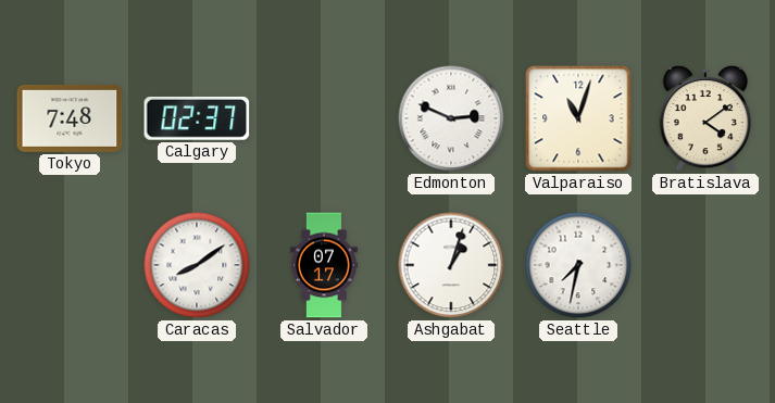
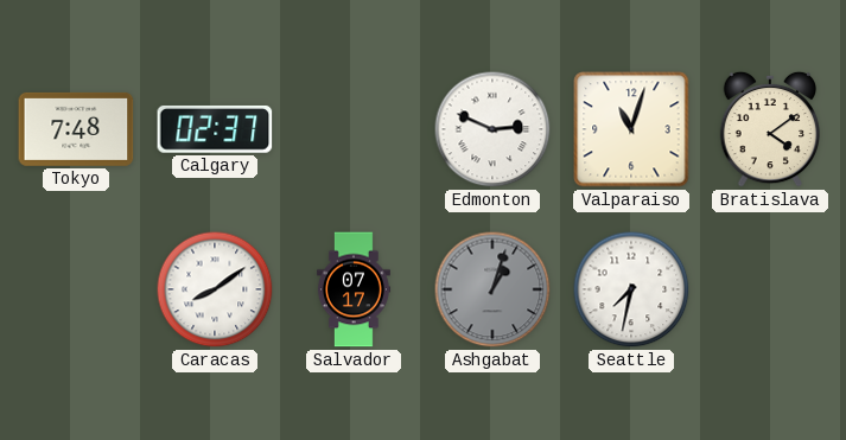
Ashgabat dial: white -> grey (492, 289)
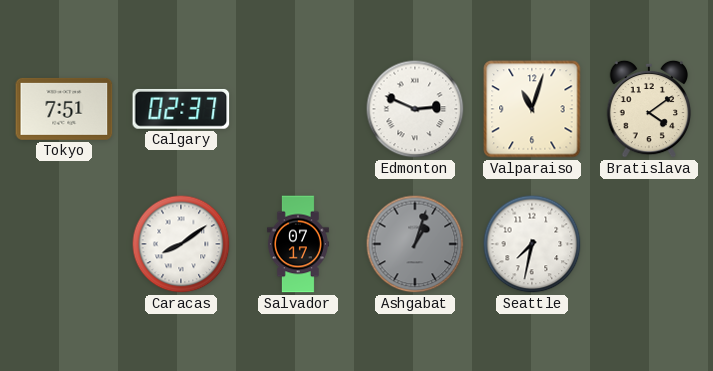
Tokyo: 7:48 -> 7:51 (64, 109)
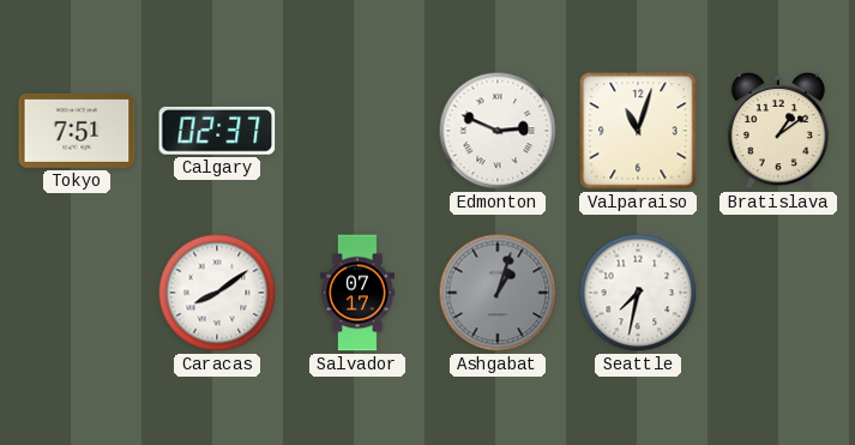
Bratislava: 4:09 -> 1:09 (778, 131)
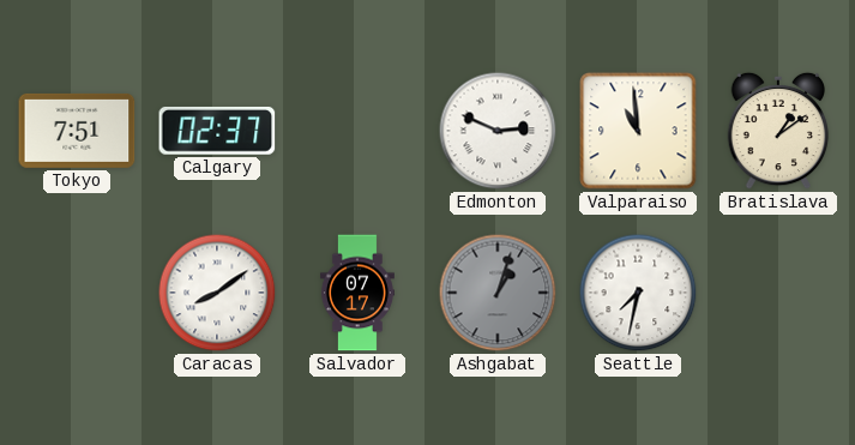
Valparaiso: 11:03 -> 10:59 (638, 131)
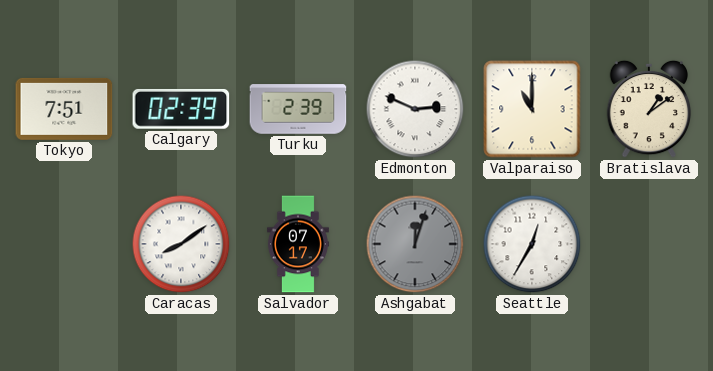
Calgary: 02:37 -> 02:39 (181, 109)
Turku: none -> 2:39 (298, 109)
Valparaiso: 10:59 -> 11:00 (532, 109)
Ashgabat: 1:03 -> 12:03 (415, 244)
Seattle: 7:32 -> 12:35 (532, 244)
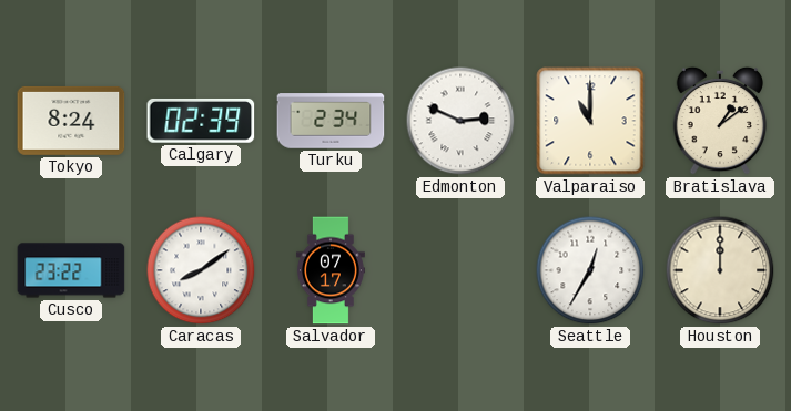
Tokyo: 7:51 -> 8:24 (71, 121)
Turku: 2:39 -> 2:34 (331, 121)
Cusco: none -> 23:22 (71, 270)
Ashgabat: 12:03 -> none (415, 244)
Houston: none -> 12:00 (720, 270)
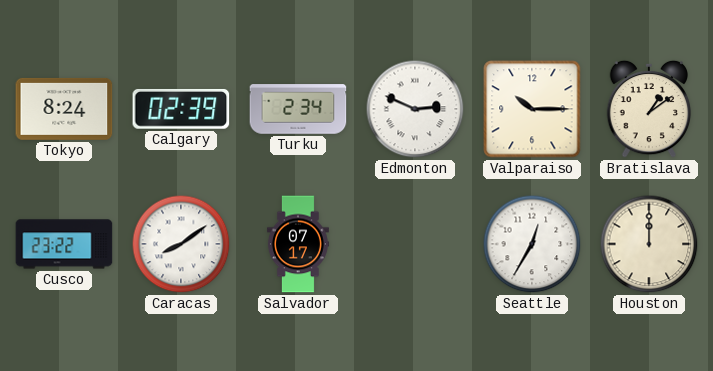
Valparaiso: 11:00 -> 10:15 (532, 109)
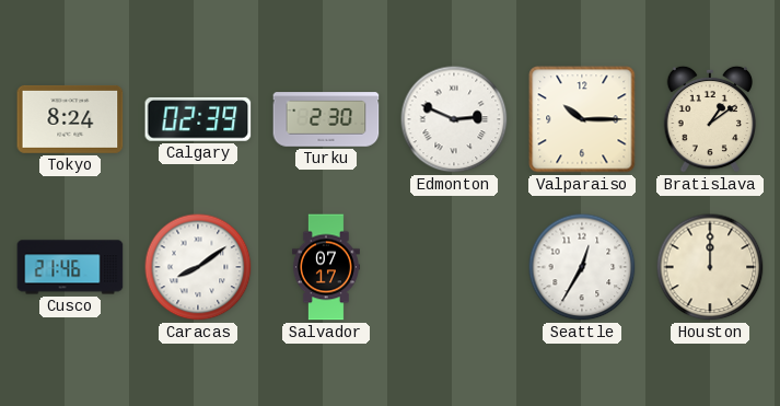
Turku: 2:34 -> 2:30 (326, 119)
Cusco: 23:22 -> 21:46 (70, 267)
